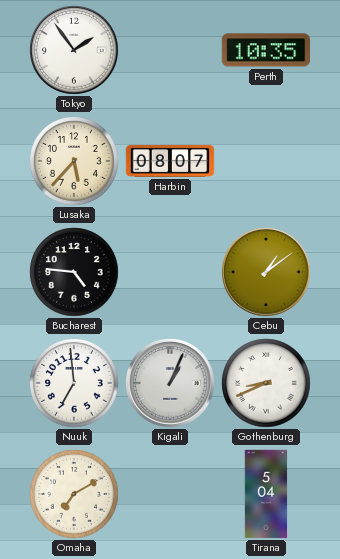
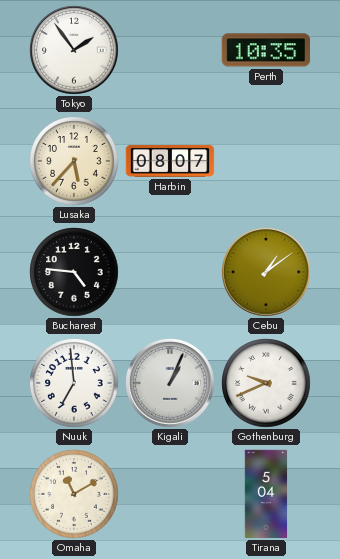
Gothenburg: 8:41 -> 9:41 (266, 383)
Omaha: 7:10 -> 11:10 (74, 494)
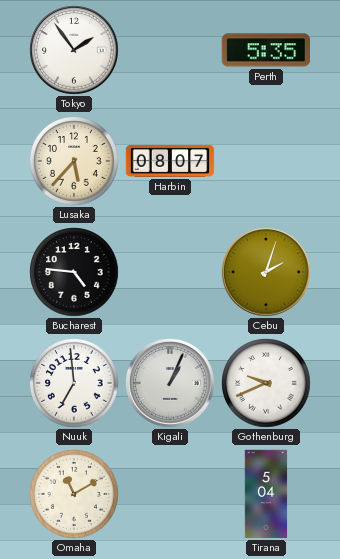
Perth: 10:35 -> 5:35 (266, 50)
Cebu: 1:09 -> 2:03 (266, 272)
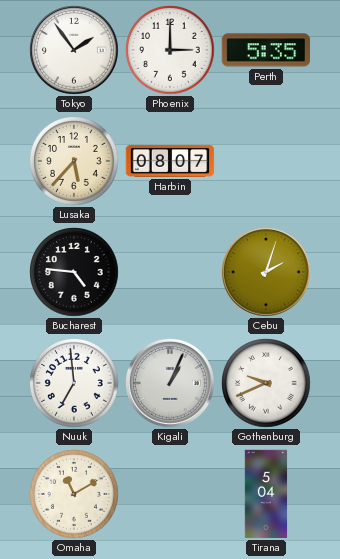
Phoenix: none -> 3:00 (170, 50)
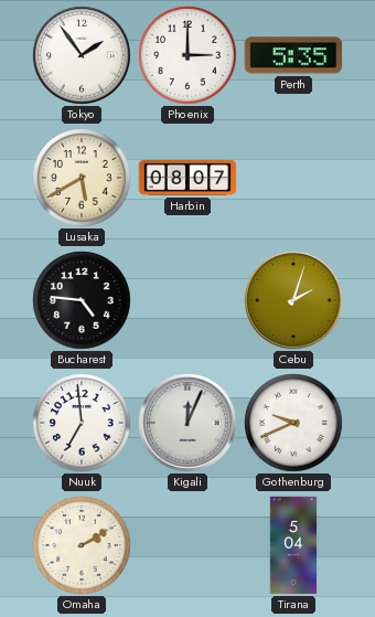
Lusaka: 5:37 -> 5:40 (82, 178)
Kigali: 1:04 -> 12:04 (187, 423)
Omaha: 11:10 -> 2:10 (82, 545)
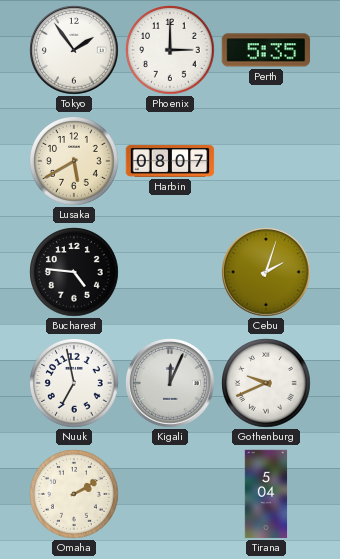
Nuuk: 6:59 -> 6:58 (74, 383)
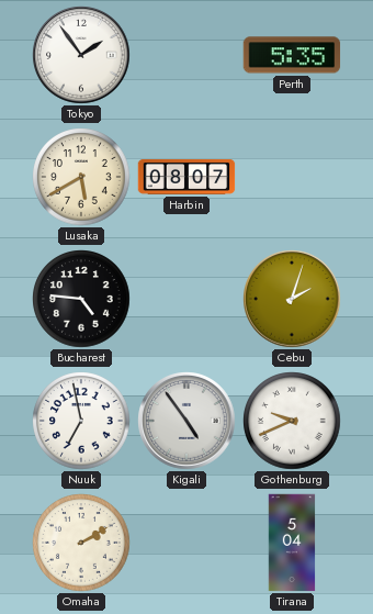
Phoenix: 3:00 -> none (170, 50)
Kigali: 12:04 -> 4:54 (187, 421)
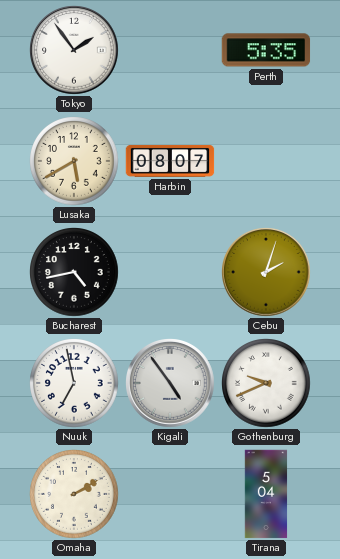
Bucharest: 4:46 -> 4:43 (74, 272)
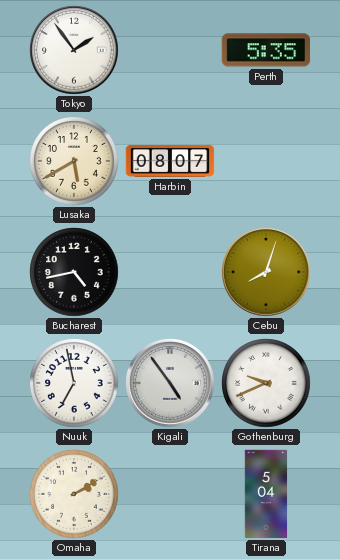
Cebu: 2:03 -> 8:03 (266, 272)
